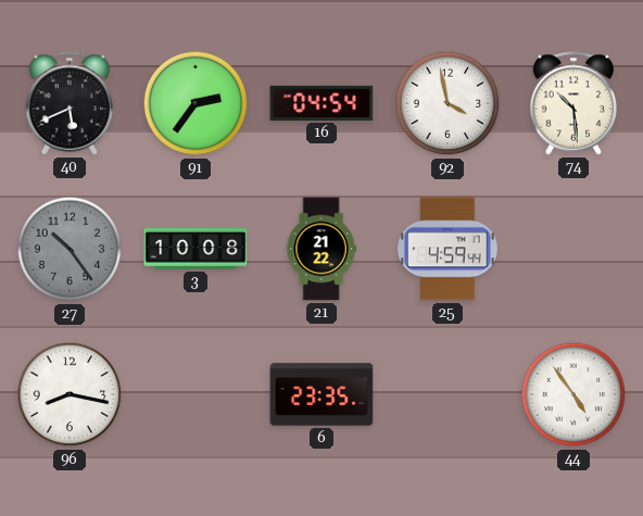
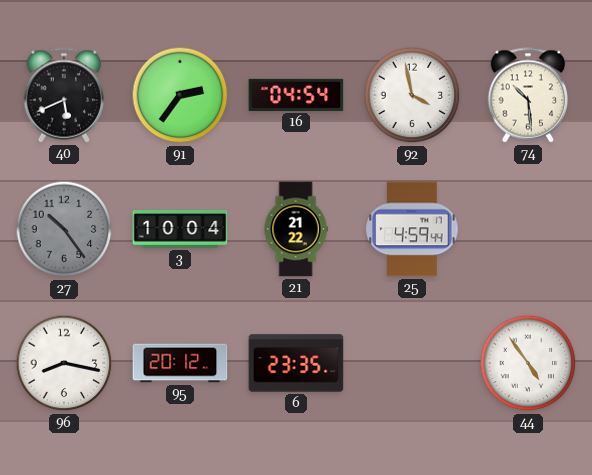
3: 10:08 -> 10:04 (180, 230)
95: none -> 20:12 (180, 363)
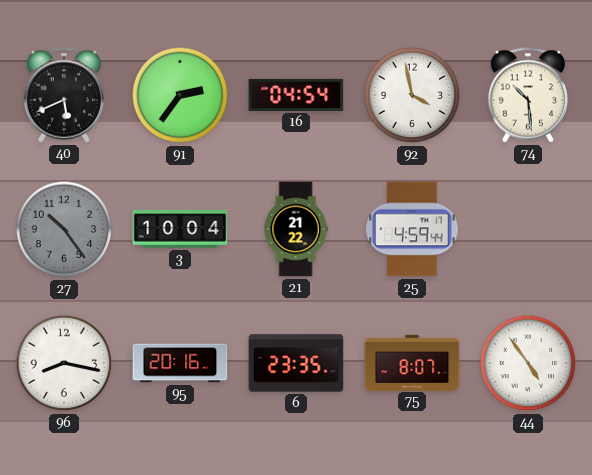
95: 20:12 -> 20:16 (180, 363)
75: none -> 8:07 (412, 362)
